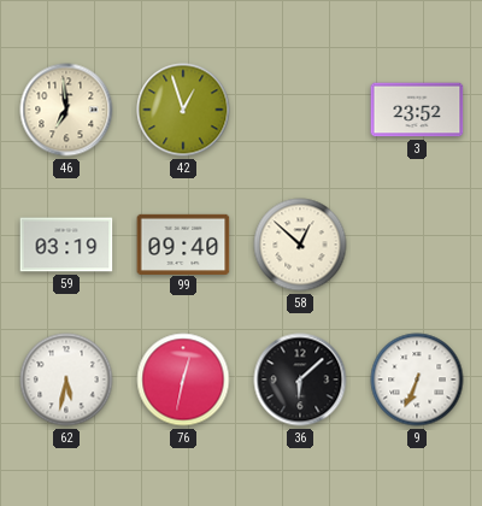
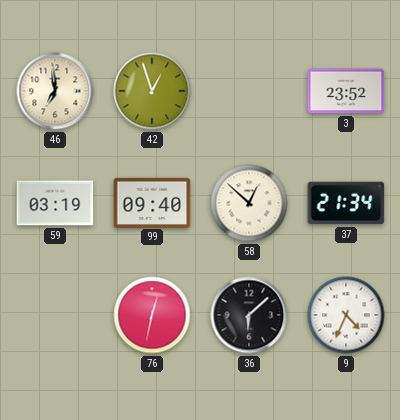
37: none -> 21:34 (346, 203)
62: 5:32 -> none (66, 379)
9: 6:34 -> 4:34 (346, 315)
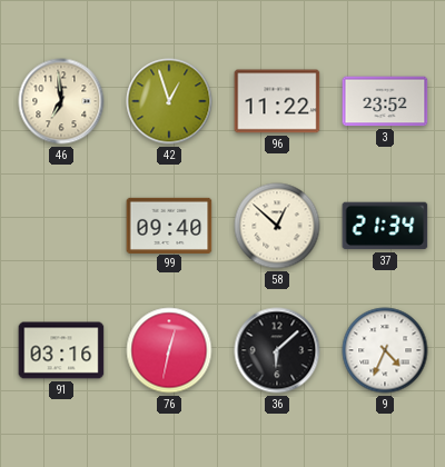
96: none -> 11:22 (277, 101)
59: 03:19 -> none (55, 203)
91: none -> 03:16 (61, 350)
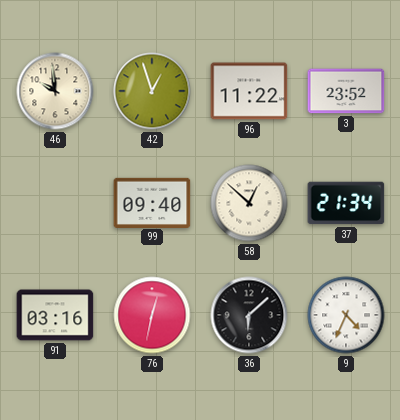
46: 6:59 -> 9:59 (55, 91)
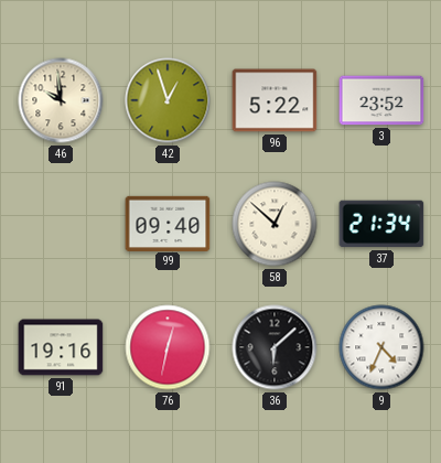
96: 11:22 -> 5:22 (275, 100)
91: 03:16 -> 19:16 (61, 347)
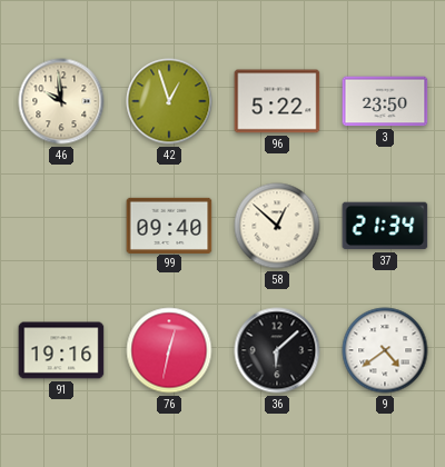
3: 23:52 -> 23:50 (385, 101)
9: 4:34 -> 4:39 (385, 350)
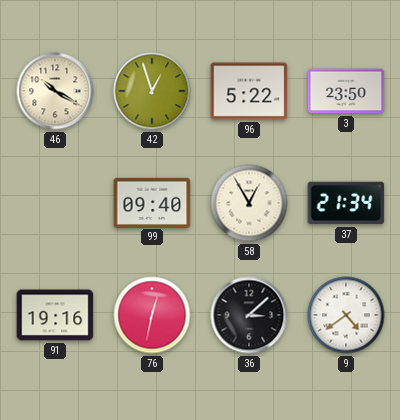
46: 9:59 -> 10:20 (55, 91)
58: 12:52 -> 12:55 (249, 203)
36: 6:08 -> 3:08 (249, 315)
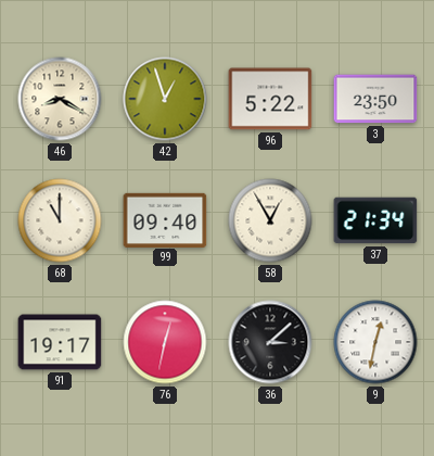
46: 10:20 -> 8:20 (60, 99)
68: none -> 11:00 (60, 220)
91: 19:16 -> 19:17 (60, 342)
9: 4:39 -> 12:32 (375, 342)
